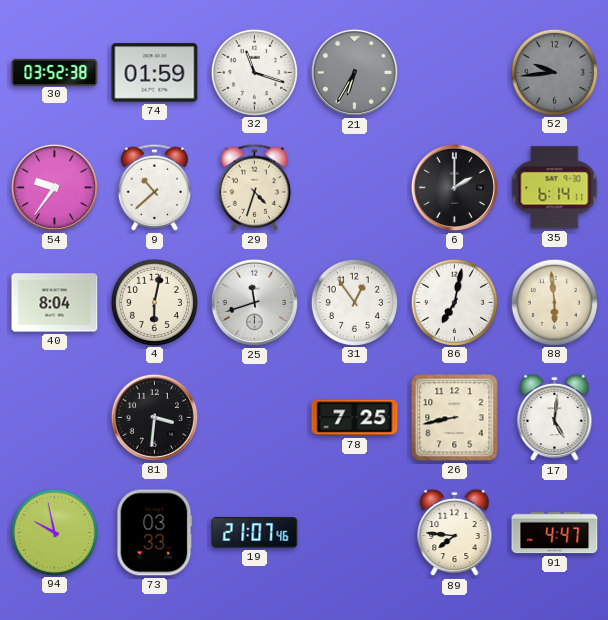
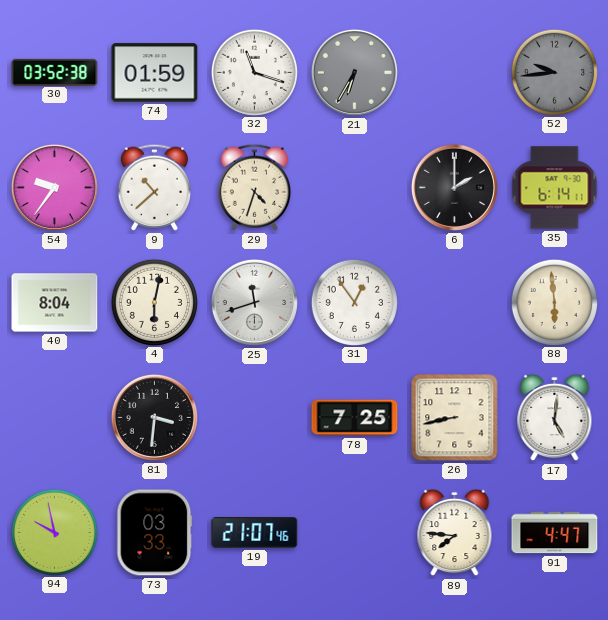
86: 7:02 -> none (454, 302)
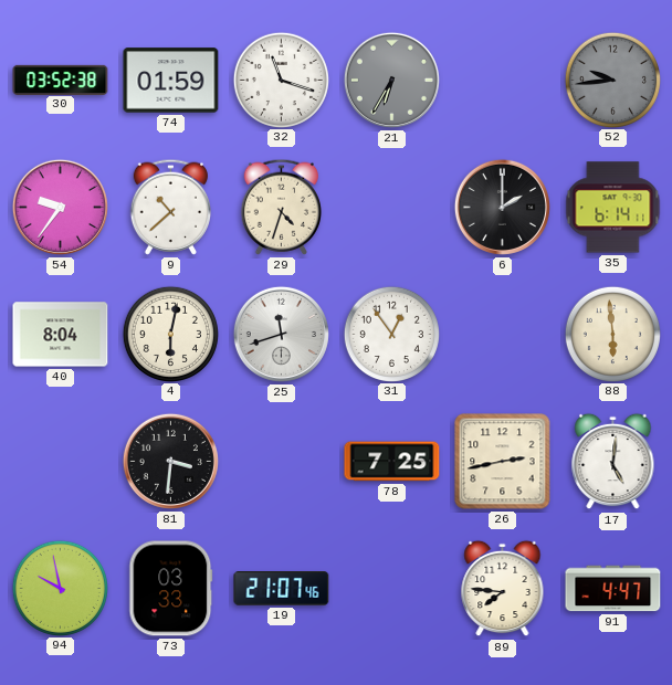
26: 8:43 -> 2:43 (503, 462)
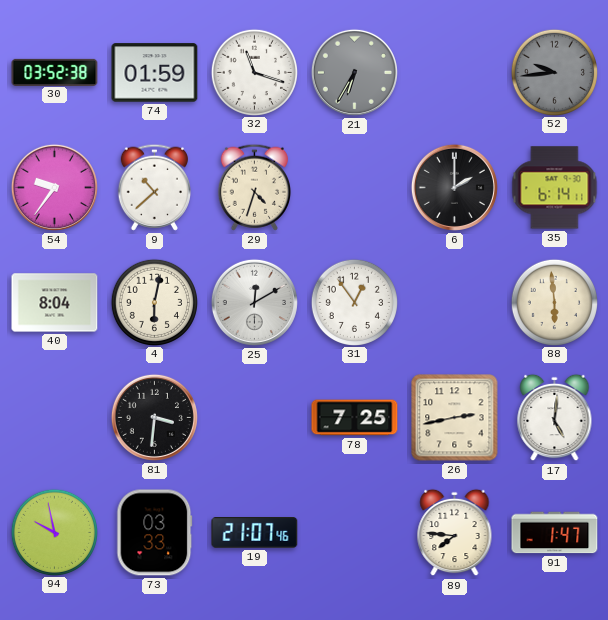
25: 11:42 -> 12:10 (254, 302)
91: 4:47 -> 1:47 (555, 533)
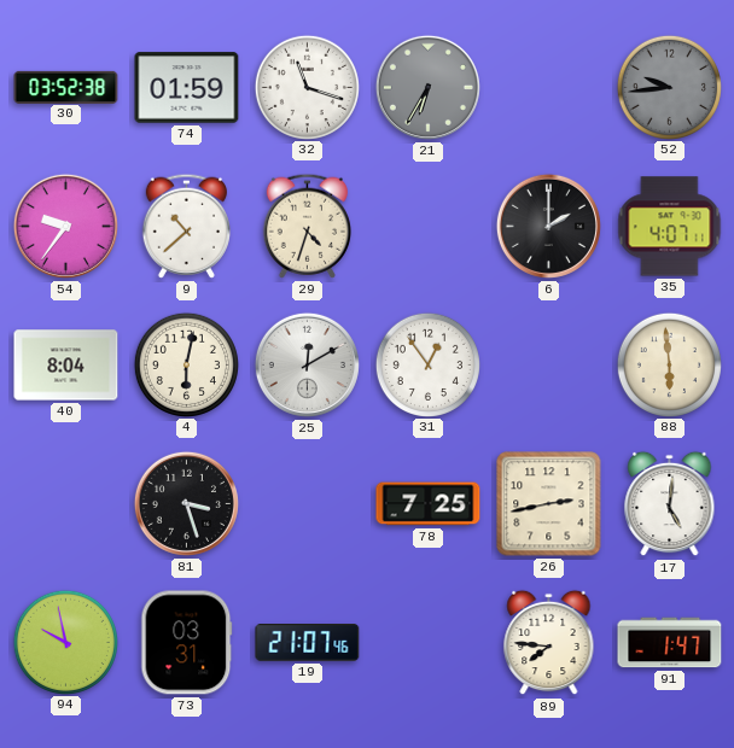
35: 6:14 -> 4:07 (670, 227)
81: 3:31 -> 3:27 (186, 503)
73: 03:33 -> 03:31 (187, 643)
